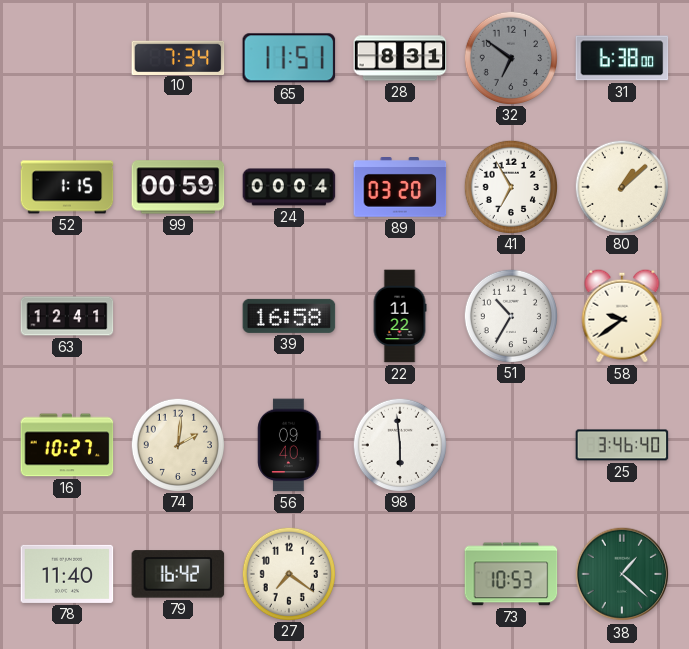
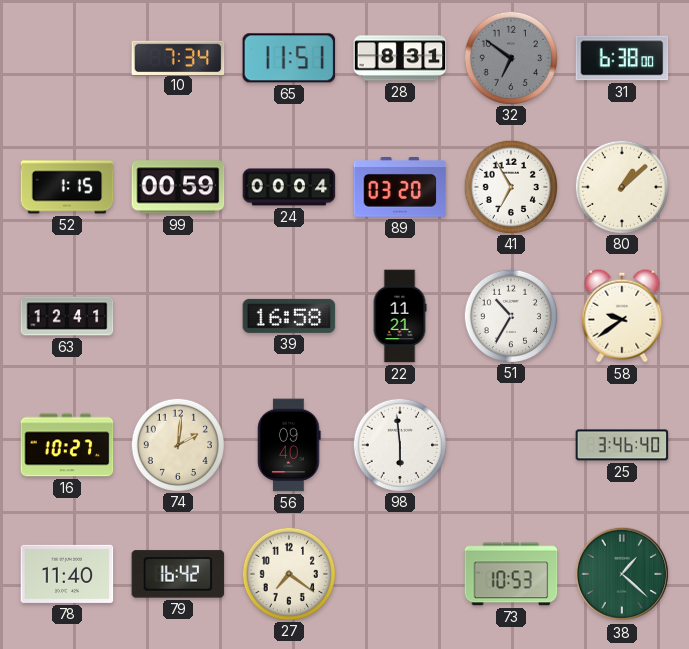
22: 11:22 -> 11:21 (400, 316)
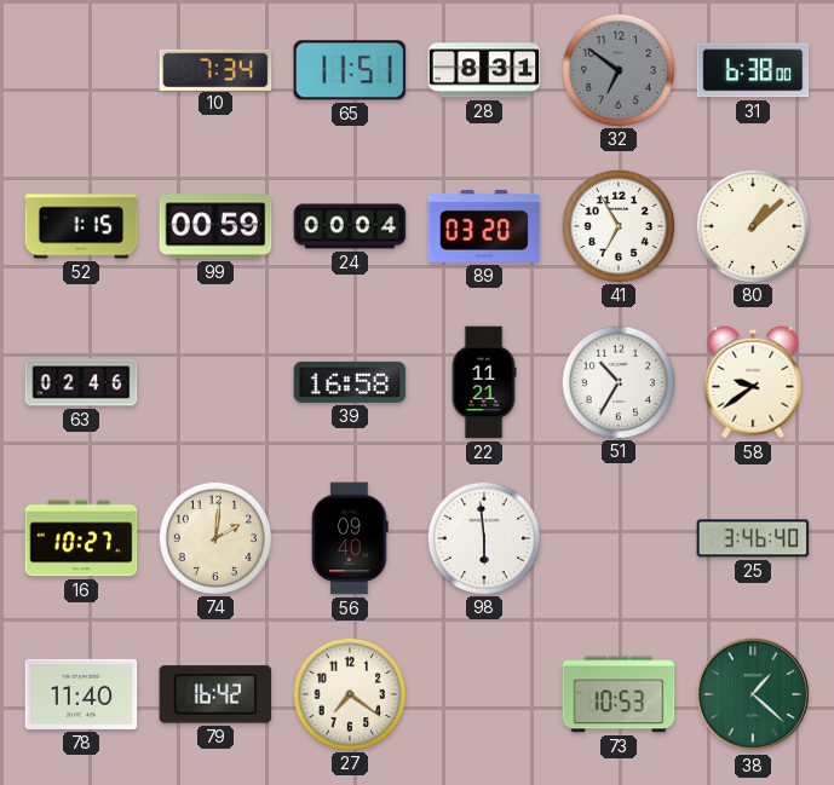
63: 12:41 -> 02:46 (81, 382)
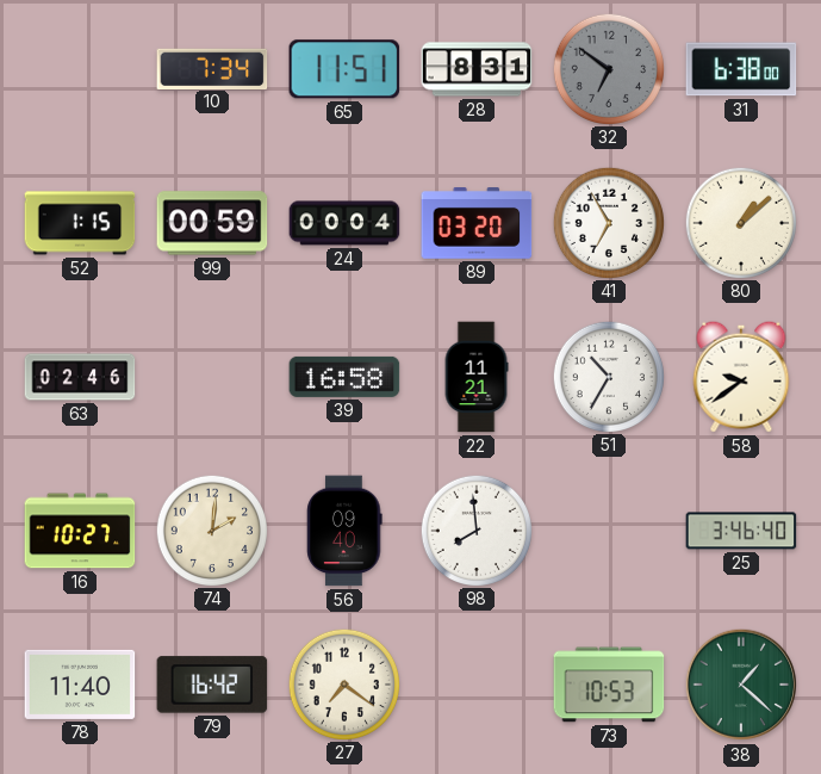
98: 5:59 -> 7:59 (475, 530)
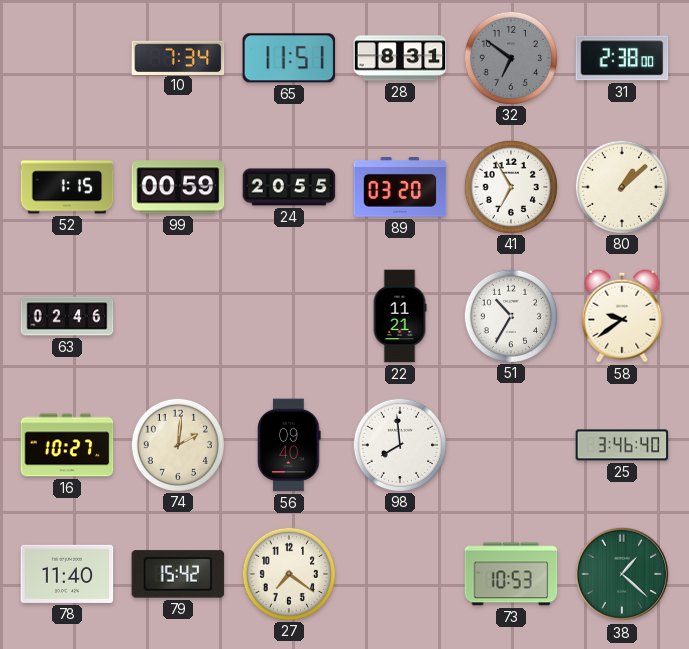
31: 6:38 -> 2:38 (622, 58)
24: 00:04 -> 20:55 (289, 187)
39: 16:58 -> none (344, 377)
79: 16:42 -> 15:42 (178, 574)
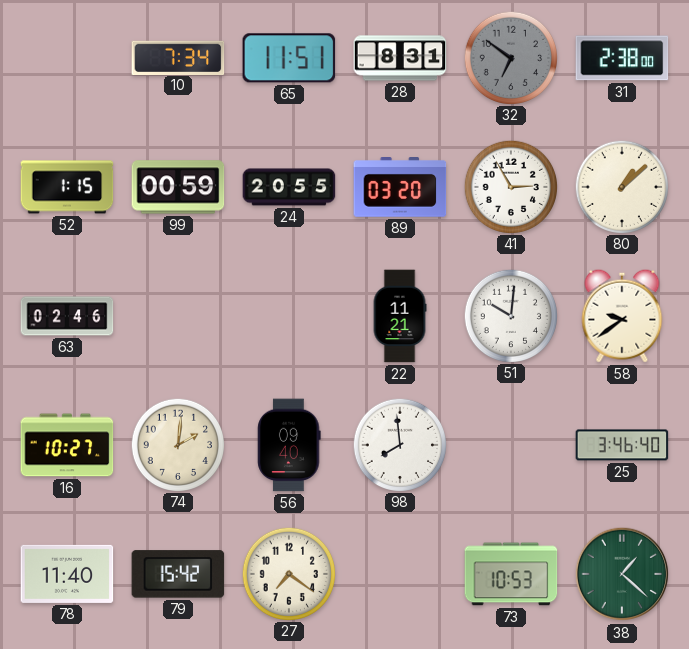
41: 6:55 -> 2:55 (510, 186)
51: 10:35 -> 10:01 (510, 315)
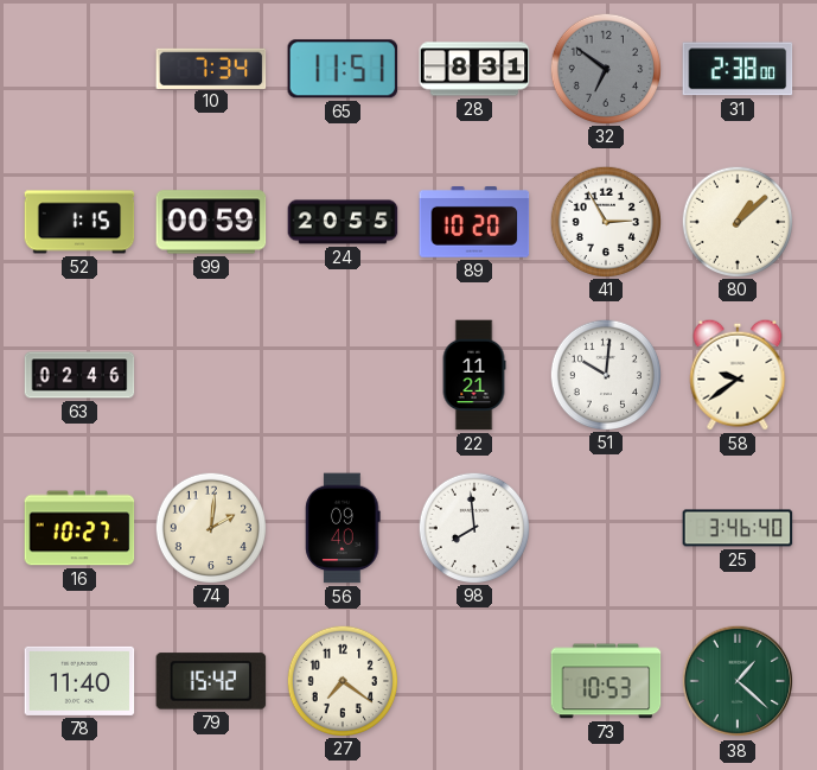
89: 03:20 -> 10:20 (474, 223)
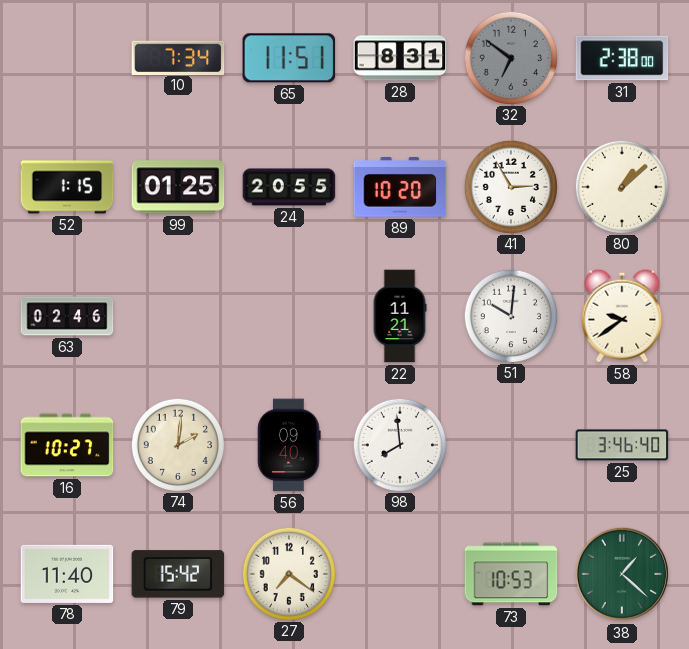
99: 00:59 -> 01:25 (178, 187)
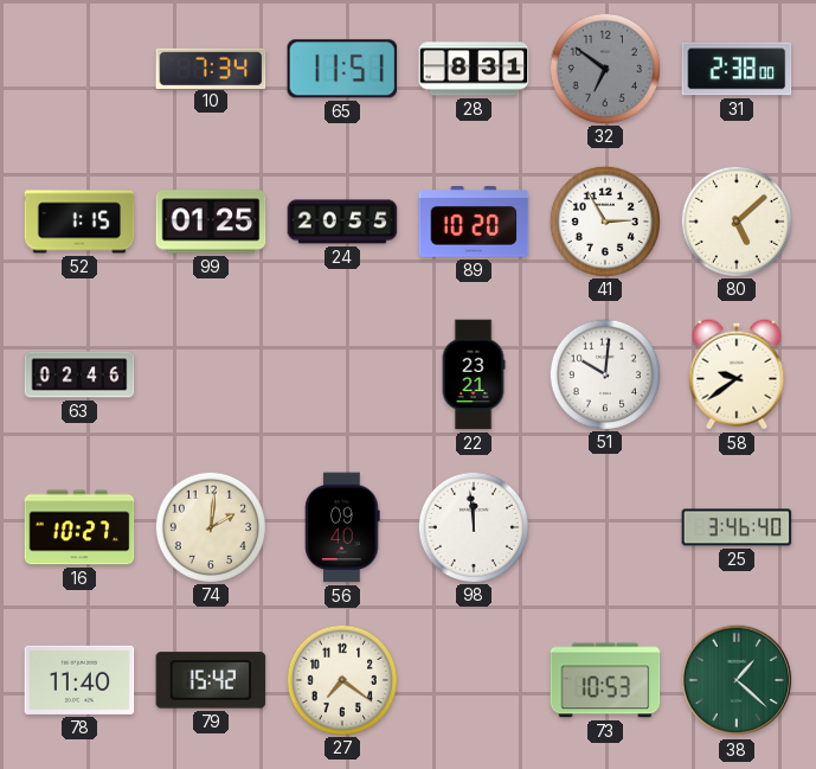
80: 1:08 -> 5:08 (735, 220)
22: 11:21 -> 23:21 (474, 374)
98: 7:59 -> 11:59 (473, 526)
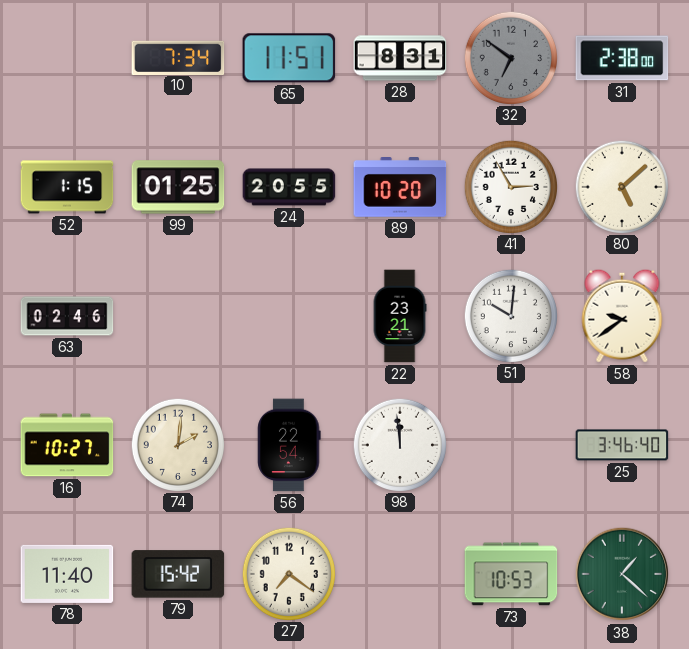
56: 09:40 -> 22:54 (289, 445)
